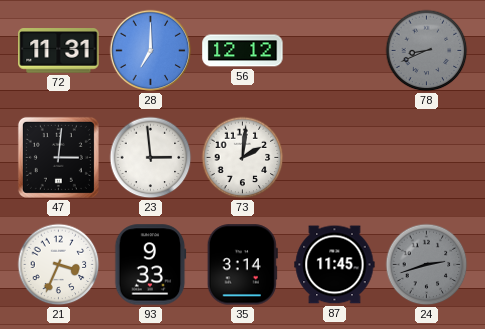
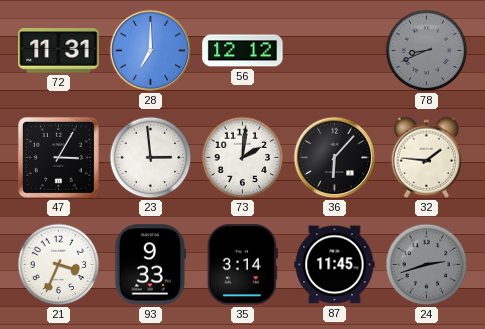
47: 3:01 -> 3:05 (58, 157)
36: none -> 6:07 (335, 158)
32: none -> 1:46 (427, 157)
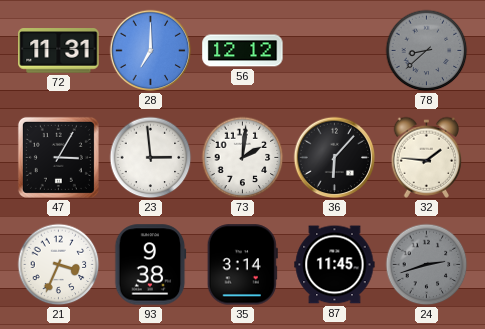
78: 8:41 -> 8:38 (427, 51)
93: 9:33 -> 9:38 (151, 265)
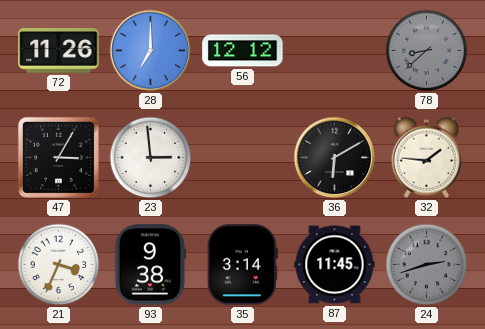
72: 11:31 -> 11:26 (59, 51)
73: 2:01 -> none (243, 158)
36: 6:07 -> 6:10 (335, 158)
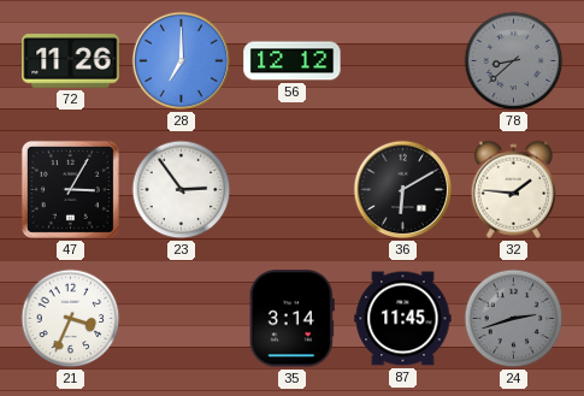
23: 2:59 -> 2:54 (182, 190)
93: 9:38 -> none (151, 265)
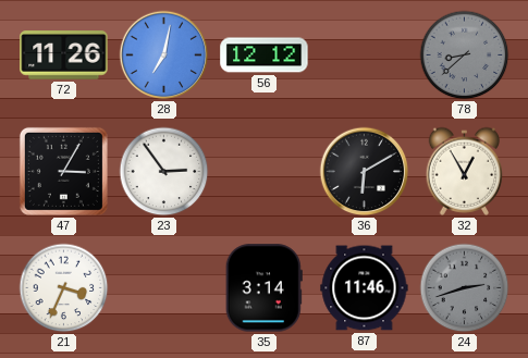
28: 7:00 -> 7:02 (164, 55)
32: 1:46 -> 12:55 (465, 171)
87: 11:45 -> 11:46 (365, 288)
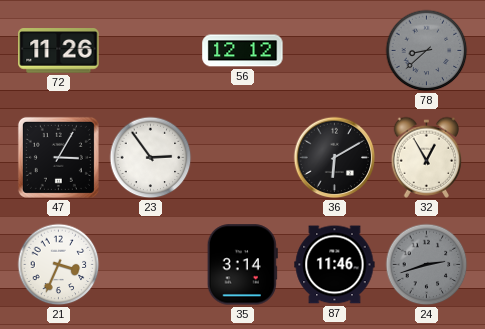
28: 7:02 -> none (164, 55)
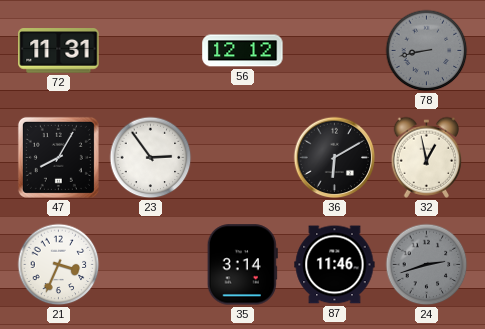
72: 11:26 -> 11:31 (59, 51)
78: 8:38 -> 8:43 (427, 51)
47: 3:05 -> 8:05 (58, 157)
32: 12:55 -> 12:58 (427, 157)
